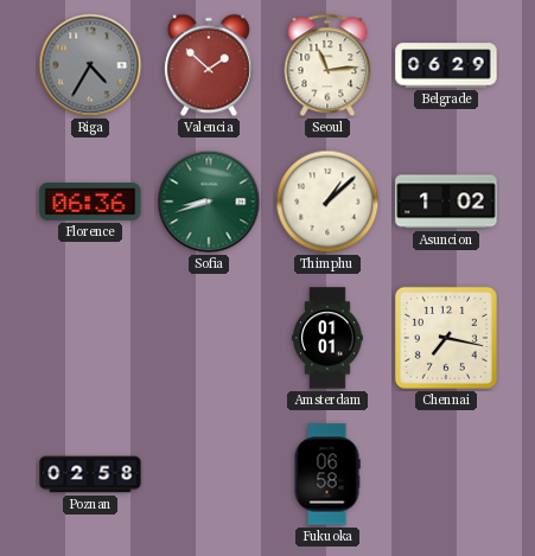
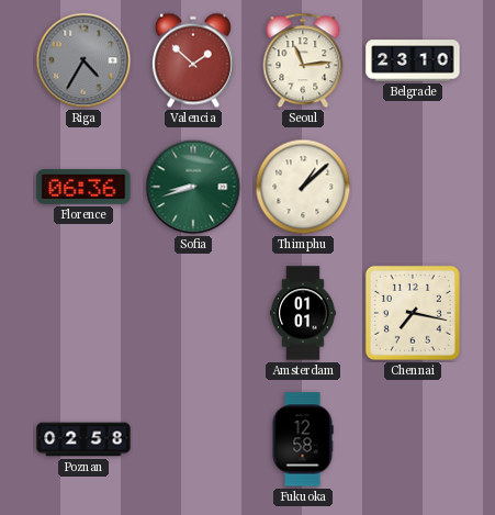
Belgrade: 06:29 -> 23:10 (413, 60)
Asuncion: 1:02 -> none (446, 202)
Fukuoka: 06:58 -> 12:58 (303, 439)
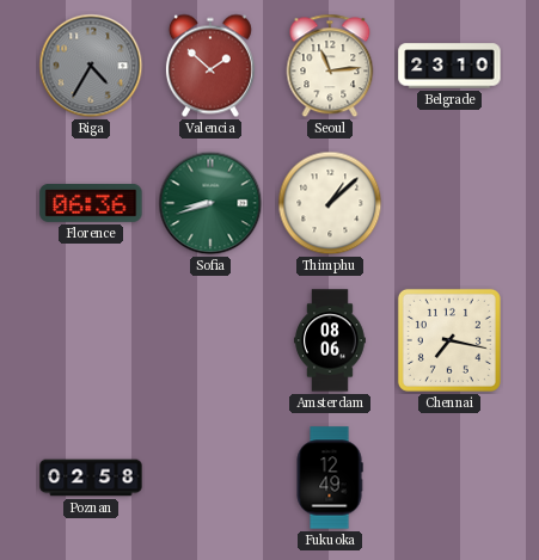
Amsterdam: 01:01 -> 08:06 (331, 340)
Fukuoka: 12:58 -> 12:49 (330, 478)
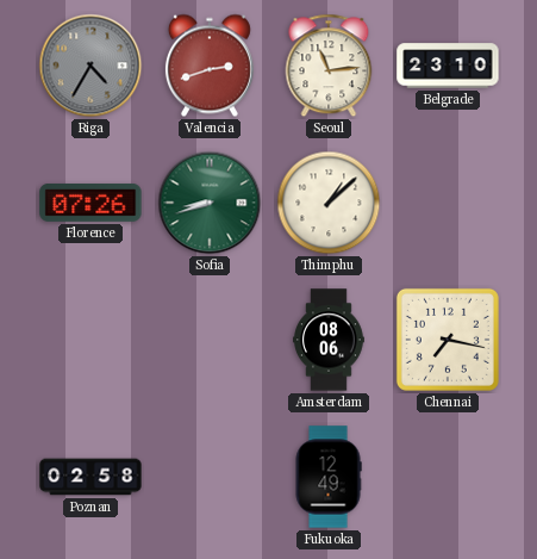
Valencia: 1:52 -> 2:42 (210, 66)
Florence: 06:36 -> 07:26 (90, 204)
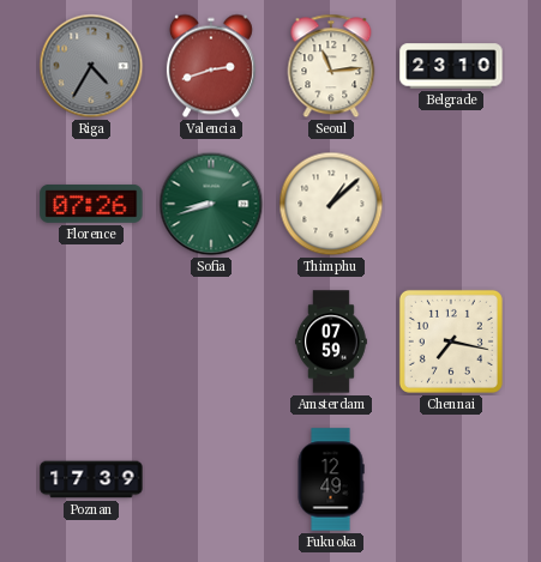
Amsterdam: 08:06 -> 07:59 (332, 342)
Poznan: 02:58 -> 17:39 (91, 479)
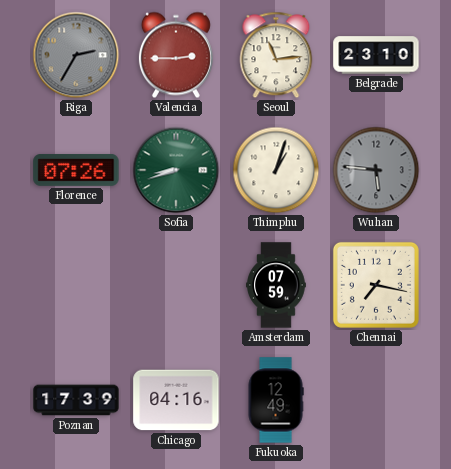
Riga: 4:35 -> 2:35 (76, 55)
Valencia: 2:42 -> 2:45 (176, 55)
Thimphu: 1:08 -> 1:03 (276, 170)
Wuhan: none -> 5:46 (376, 170)
Chicago: none -> 04:16 (176, 400)
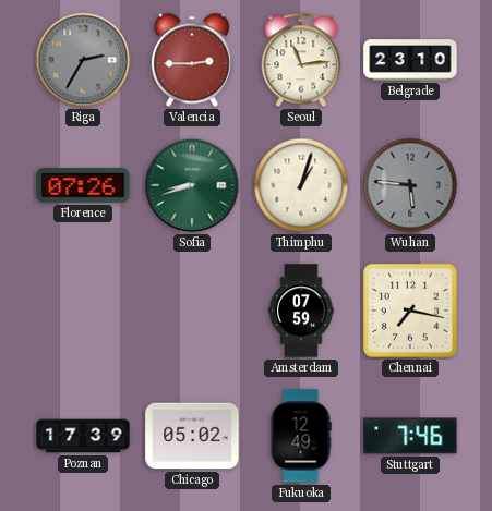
Chicago: 04:16 -> 05:02 (192, 436)
Stuttgart: none -> 7:46 (410, 436)
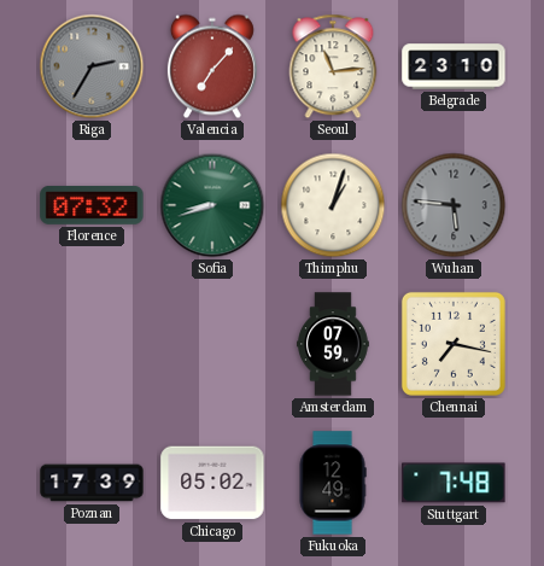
Valencia: 2:45 -> 7:07 (212, 66)
Florence: 07:26 -> 07:32 (92, 206)
Stuttgart: 7:46 -> 7:48 (454, 483)
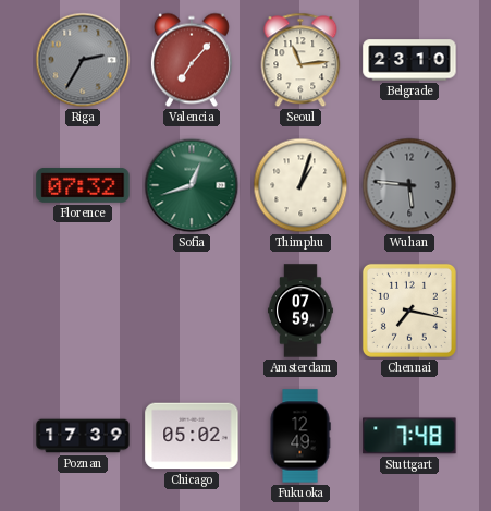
Sofia: 8:42 -> 12:42 (192, 185)
